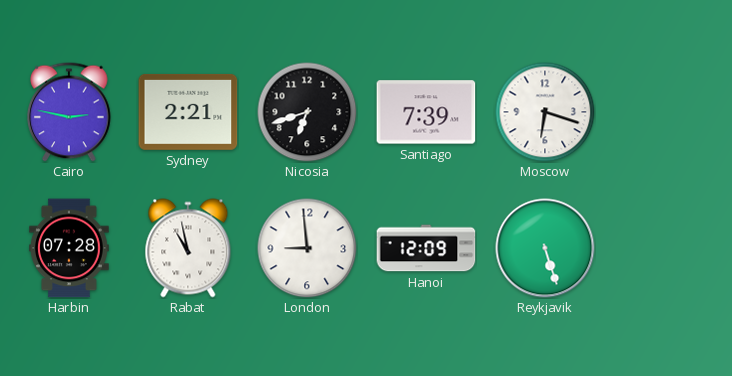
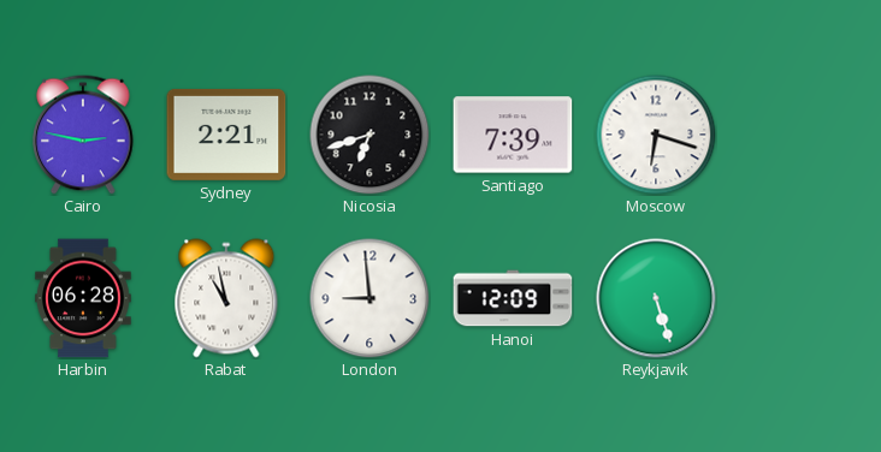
Harbin: 07:28 -> 06:28 (83, 298)
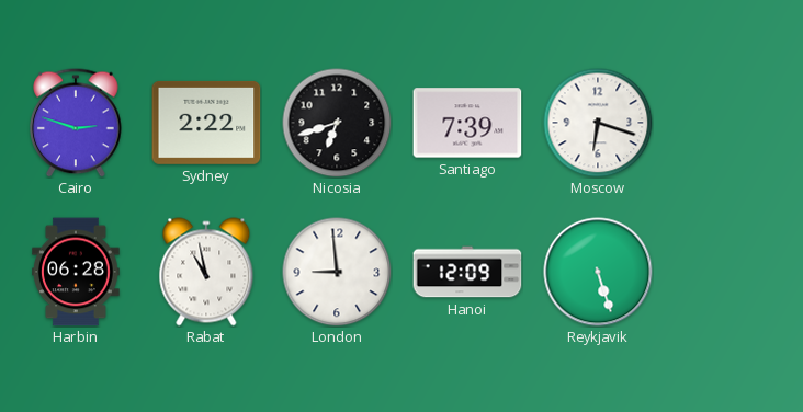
Cairo: 2:47 -> 2:48 (76, 123)
Sydney: 2:21 -> 2:22 (206, 123)
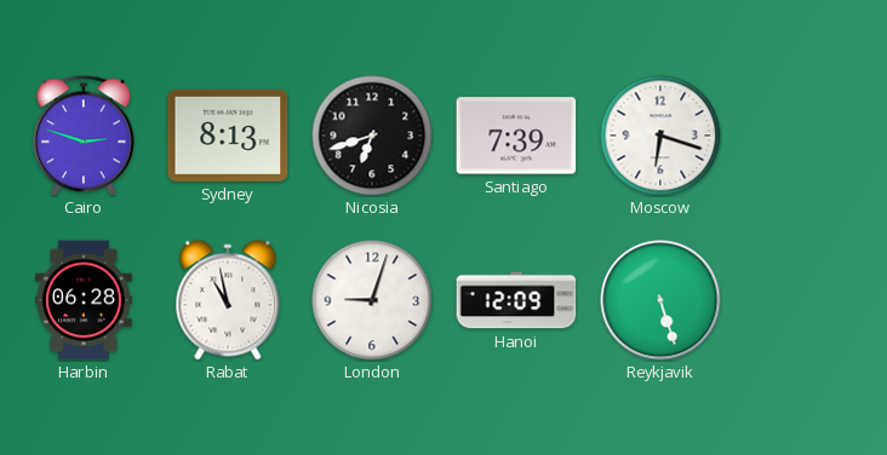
Sydney: 2:22 -> 8:13 (228, 136)
London: 8:59 -> 9:03 (372, 300)
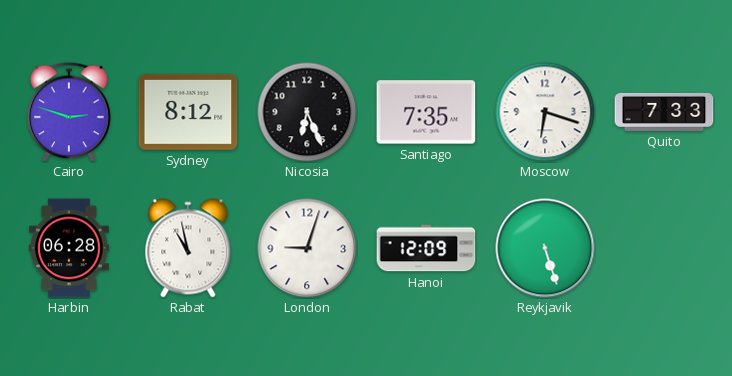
Sydney: 8:13 -> 8:12 (188, 112)
Nicosia: 6:42 -> 6:26 (307, 112)
Santiago: 7:39 -> 7:35 (426, 112)
Quito: none -> 7:33 (664, 112)
